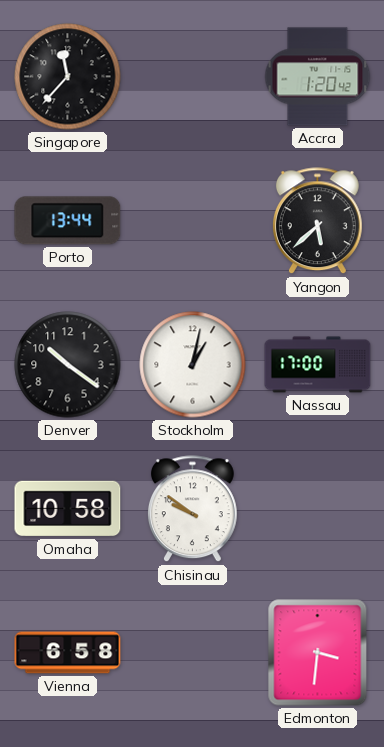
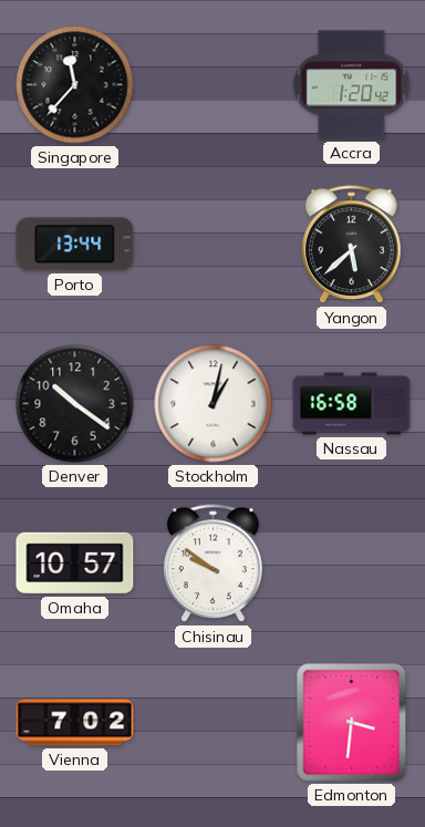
Nassau: 17:00 -> 16:58 (352, 404)
Omaha: 10:58 -> 10:57 (75, 564)
Vienna: 6:58 -> 7:02 (75, 723)
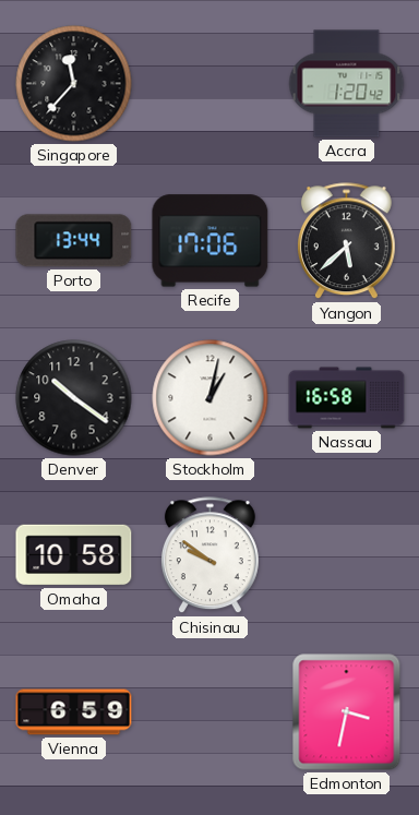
Recife: none -> 17:06 (211, 241)
Omaha: 10:57 -> 10:58 (74, 555)
Vienna: 7:02 -> 6:59 (74, 712)
Edmonton: 3:31 -> 3:32 (347, 712)
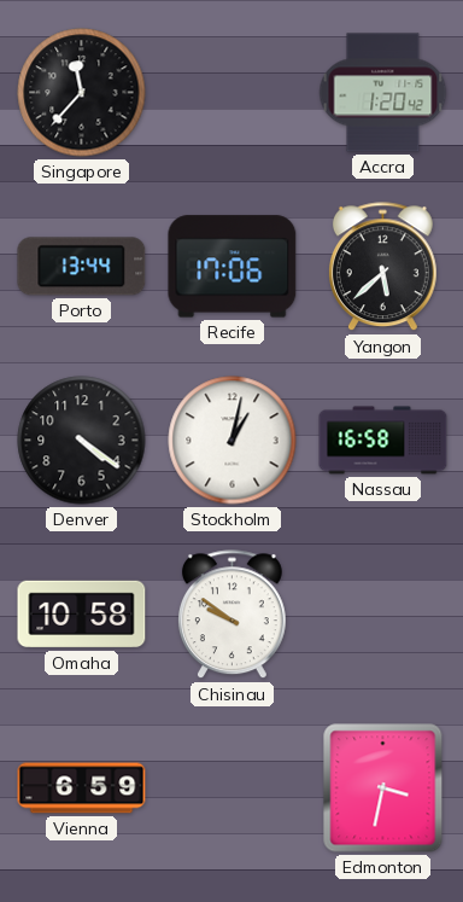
Denver: 10:21 -> 4:21 (82, 441)
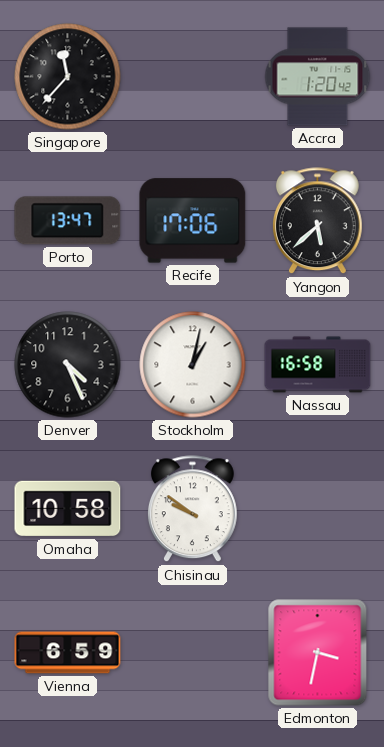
Porto: 13:44 -> 13:47 (68, 221)
Denver: 4:21 -> 4:26 (68, 365)
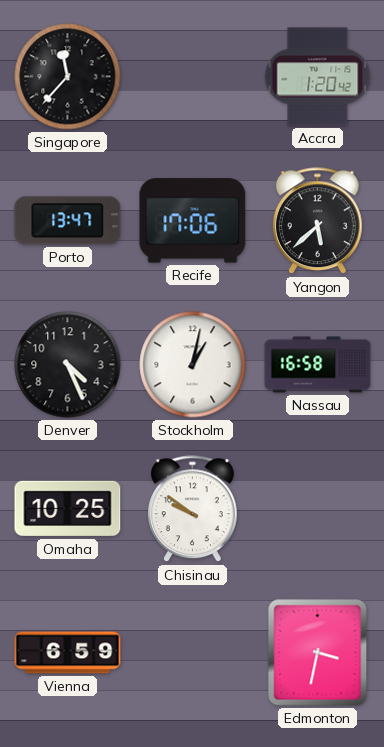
Omaha: 10:58 -> 10:25 (68, 509)
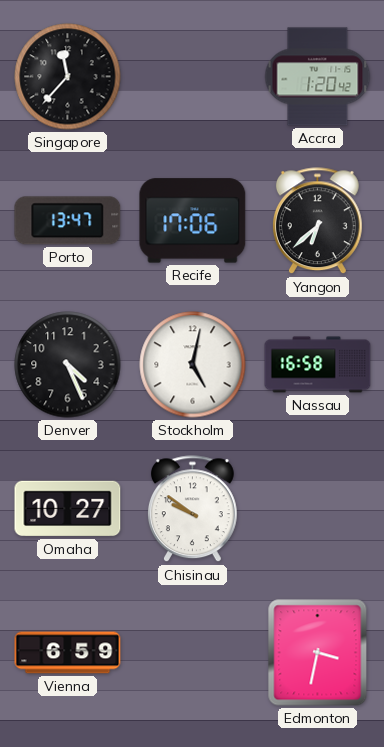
Yangon: 5:38 -> 6:38 (317, 221)
Stockholm: 1:02 -> 5:02 (193, 365)
Omaha: 10:25 -> 10:27 (68, 509)
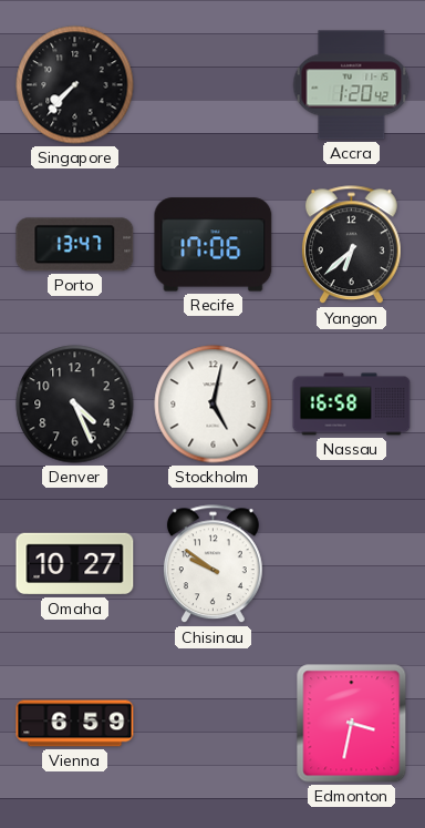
Singapore: 11:37 -> 7:37 (75, 85)
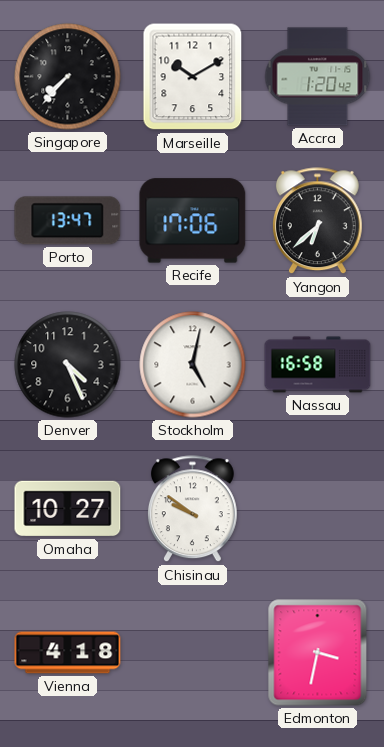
Marseille: none -> 10:10 (193, 77)
Vienna: 6:59 -> 4:18 (68, 653)
